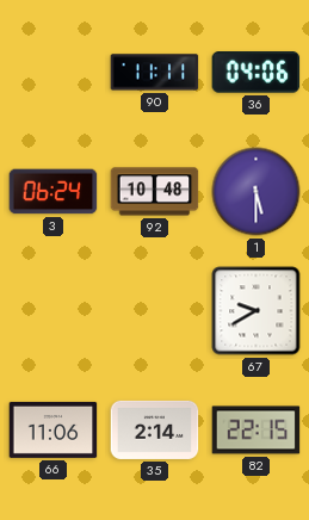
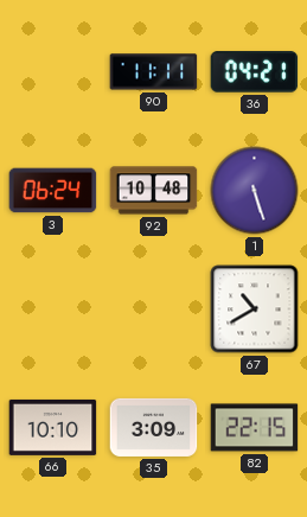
36: 04:06 -> 04:21 (255, 72)
1: 5:30 -> 5:27 (255, 191)
67: 9:40 -> 10:40 (255, 309)
66: 11:06 -> 10:10 (53, 427)
35: 2:14 -> 3:09 (154, 427)
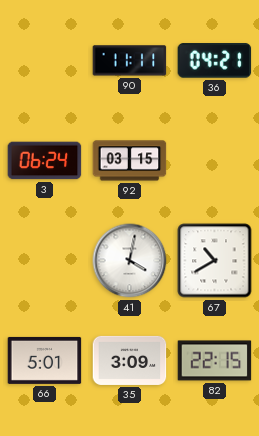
92: 10:48 -> 03:15 (130, 161)
1: 5:27 -> none (255, 191)
41: none -> 4:02 (130, 261)
66: 10:10 -> 5:01 (45, 360)
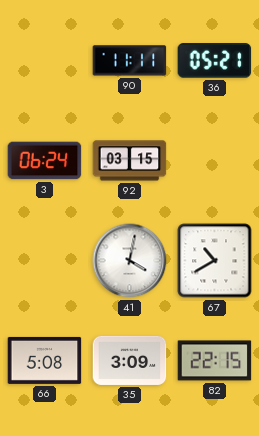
36: 04:21 -> 05:21 (215, 61)
66: 5:01 -> 5:08 (45, 360)
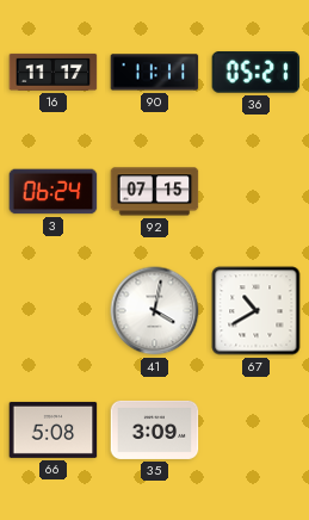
16: none -> 11:17 (54, 72)
92: 03:15 -> 07:15 (155, 192)
82: 22:15 -> none (215, 361)
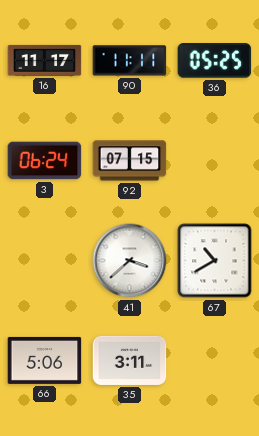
36: 05:21 -> 05:25 (215, 61)
41: 4:02 -> 3:38 (130, 261)
66: 5:08 -> 5:06 (45, 360)
35: 3:09 -> 3:11 (130, 360)
